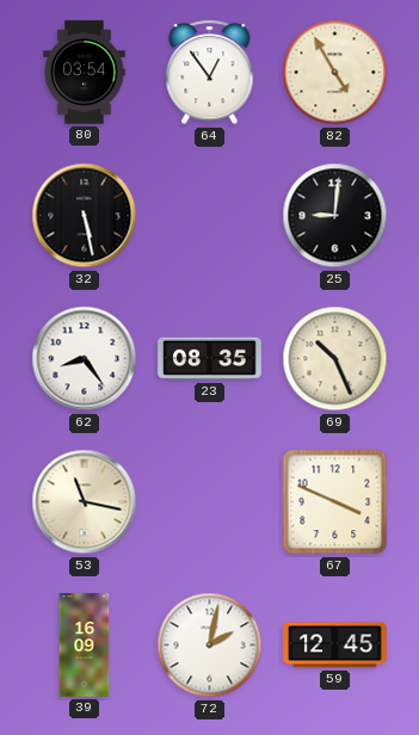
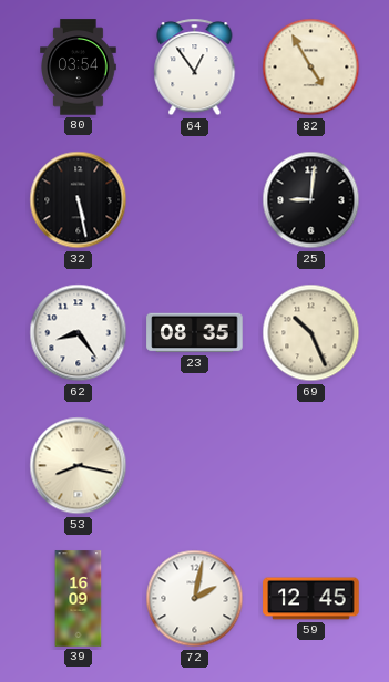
53: 11:17 -> 8:17 (79, 466)
67: 3:49 -> none (335, 502)
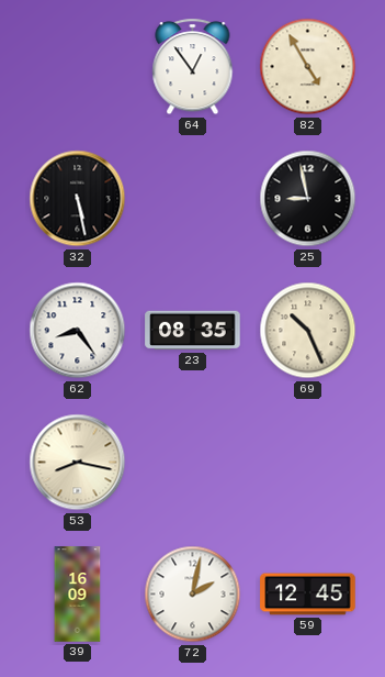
80: 03:54 -> none (79, 68)
25: 9:01 -> 8:58 (308, 199)
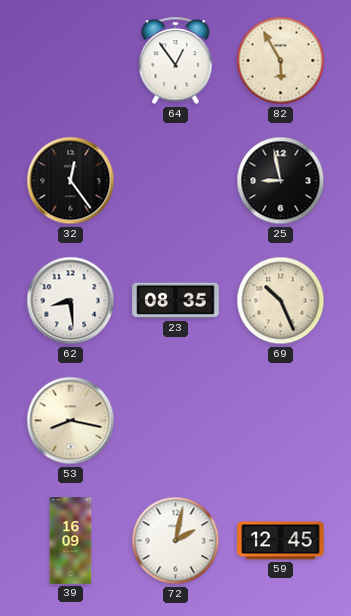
82: 4:55 -> 5:55 (281, 61)
32: 5:28 -> 12:24 (71, 181)
62: 8:24 -> 8:29 (71, 301)
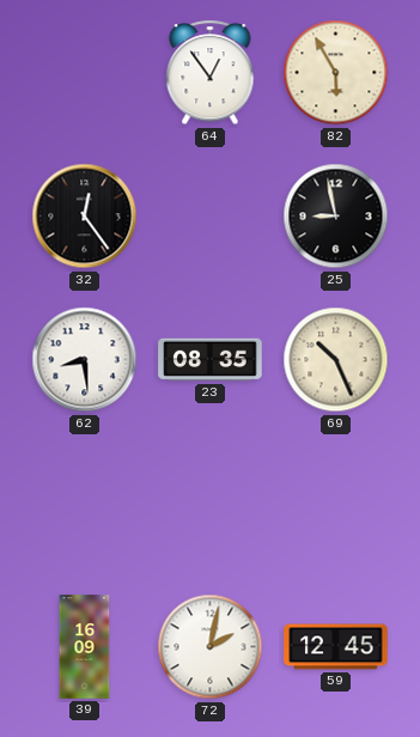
53: 8:17 -> none (71, 421)
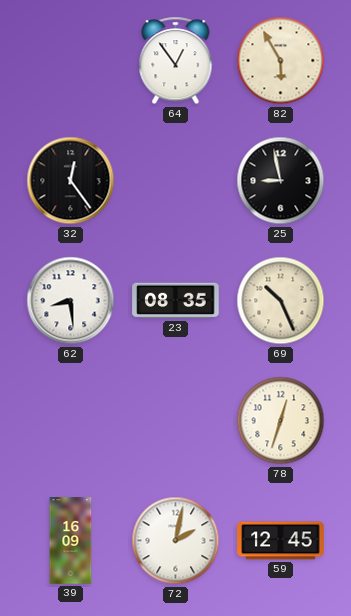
78: none -> 12:33 (281, 421)
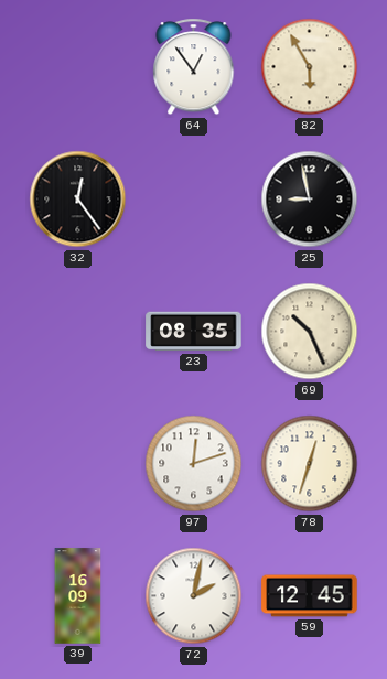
62: 8:29 -> none (71, 301)
97: none -> 12:12 (194, 464)
